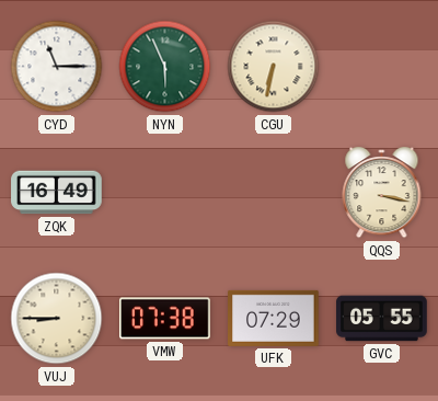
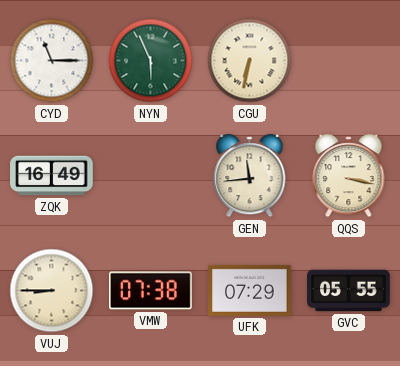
GEN: none -> 11:44 (250, 177)
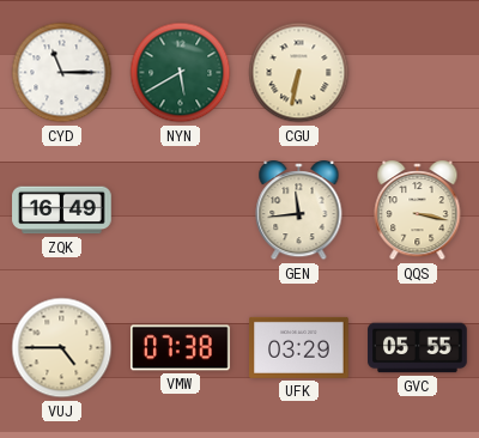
NYN: 5:56 -> 5:40 (181, 73)
VUJ: 8:45 -> 4:45 (62, 348)
UFK: 07:29 -> 03:29 (299, 347)
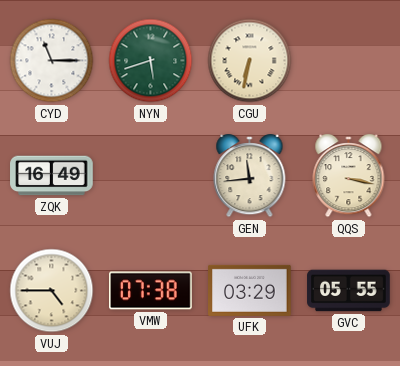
NYN: 5:40 -> 5:42 (151, 61)
